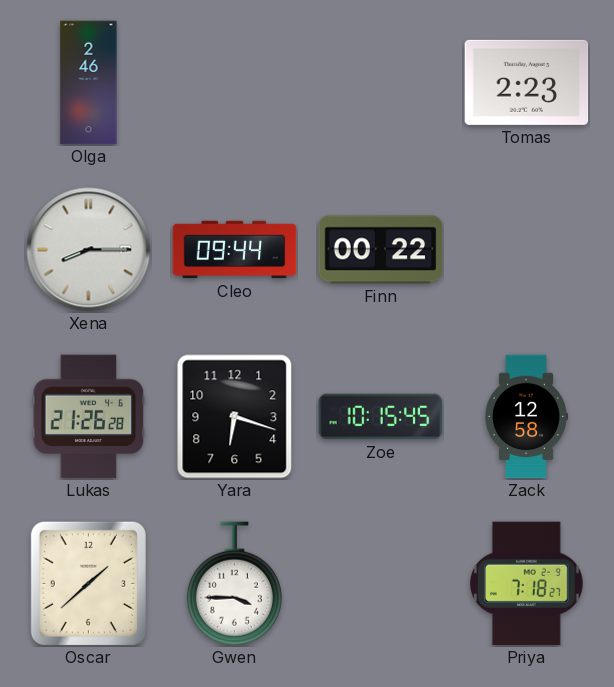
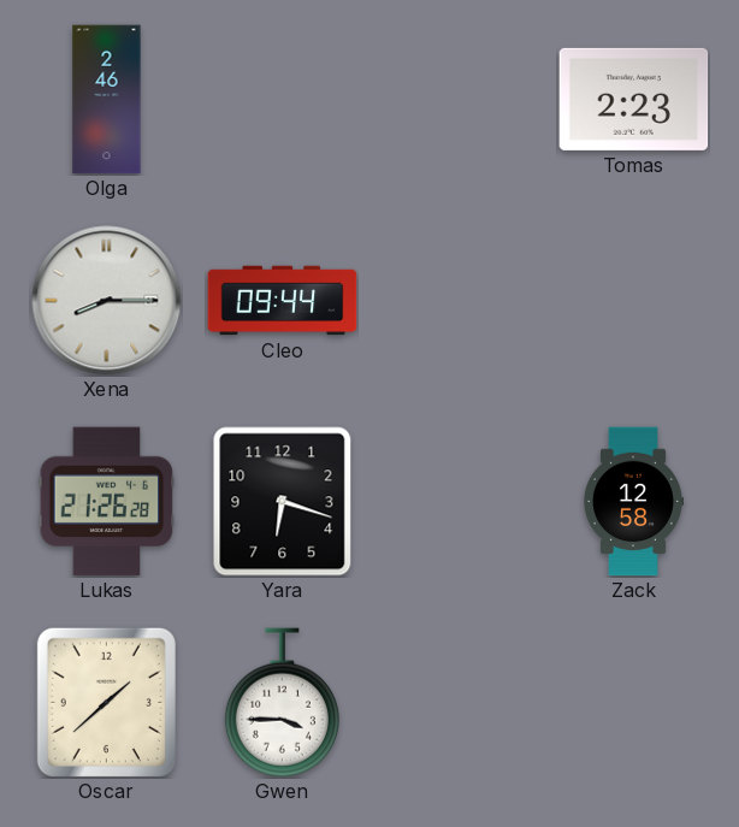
Finn: 00:22 -> none (381, 250)
Zoe: 10:15 -> none (381, 417)
Priya: 7:18 -> none (527, 584)
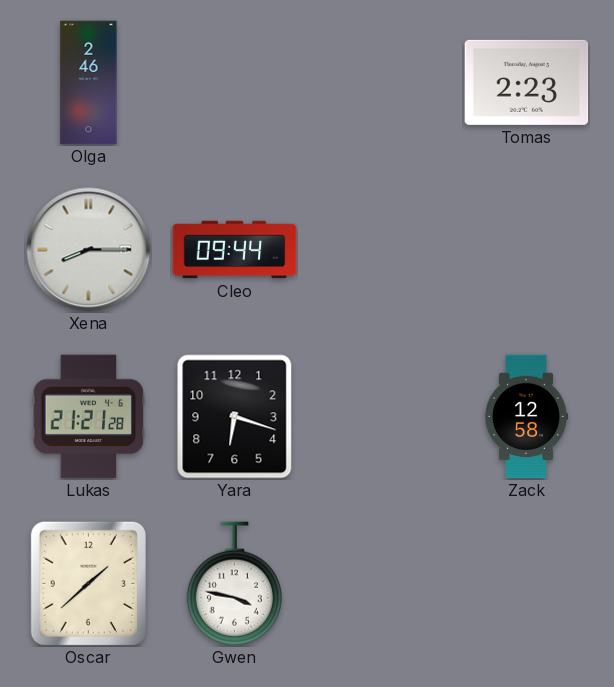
Lukas: 21:26 -> 21:21 (89, 417)
Gwen: 3:45 -> 3:47 (234, 584)
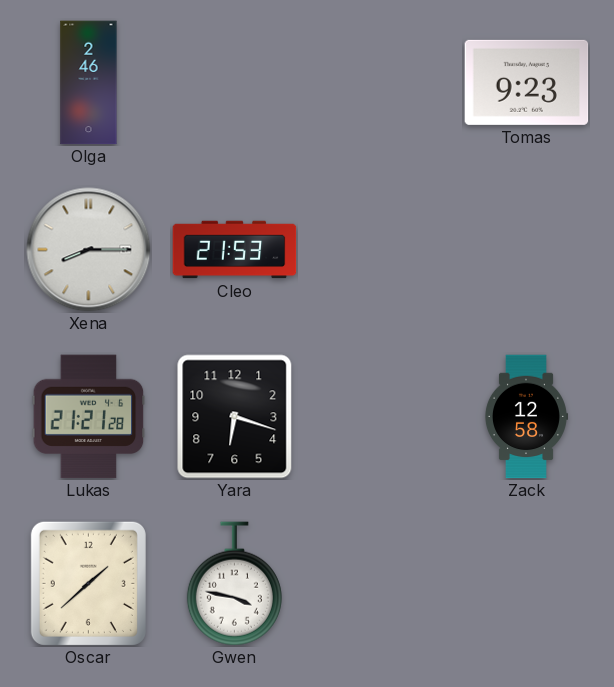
Tomas: 2:23 -> 9:23 (527, 82)
Cleo: 09:44 -> 21:53 (235, 250)
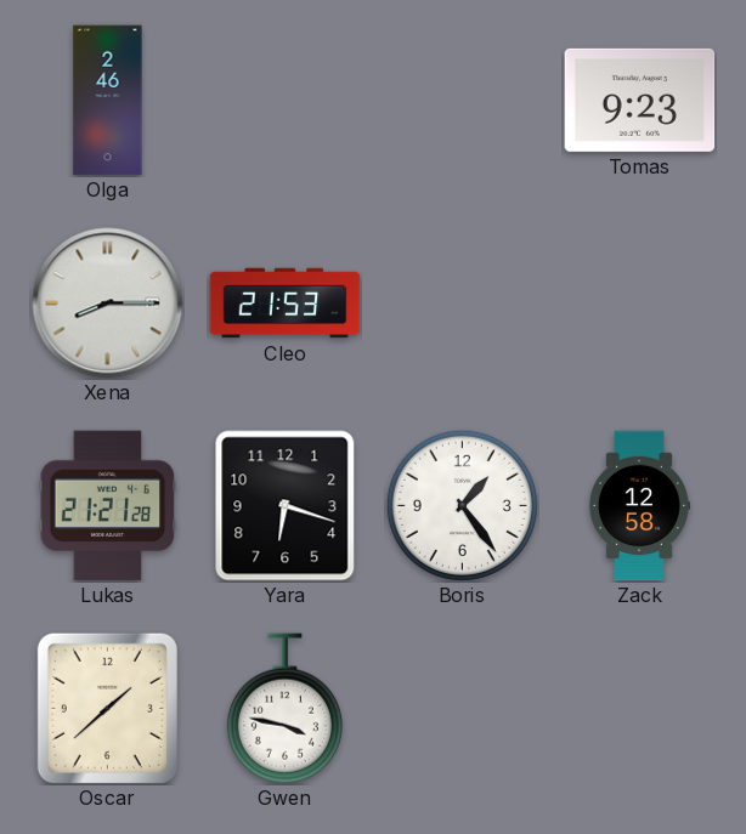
Boris: none -> 1:24 (462, 505)
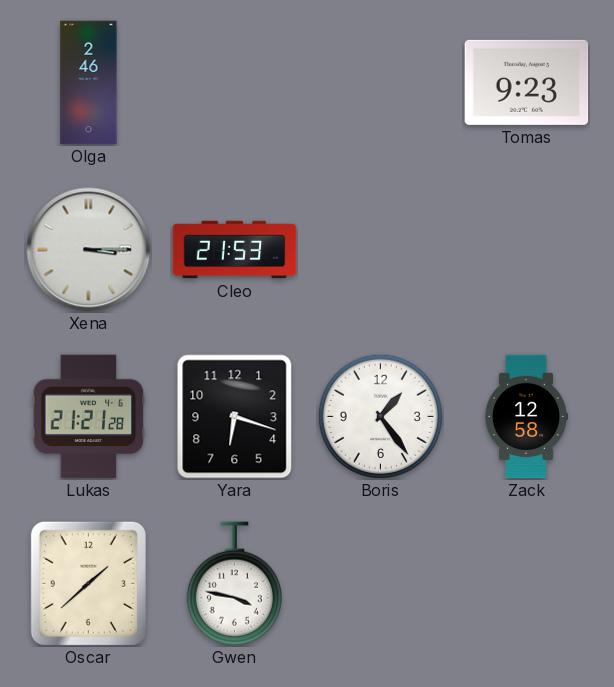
Xena: 8:15 -> 3:15 (89, 250)
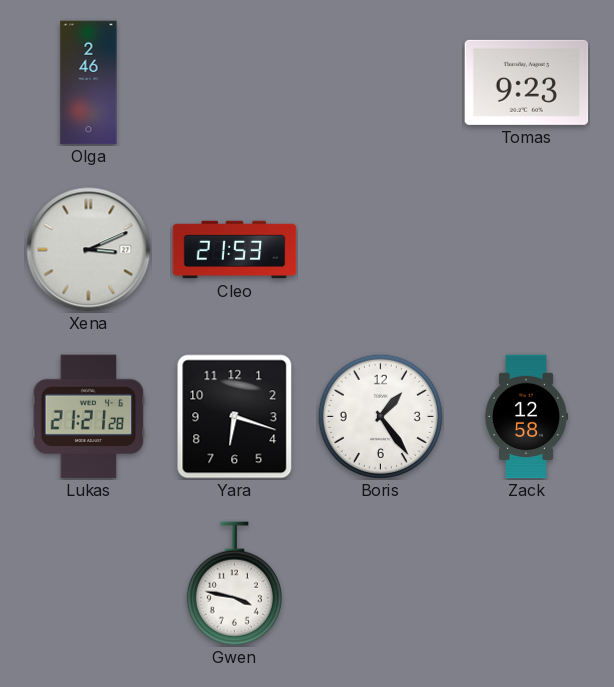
Xena: 3:15 -> 3:11 (89, 250)
Oscar: 1:38 -> none (88, 583)
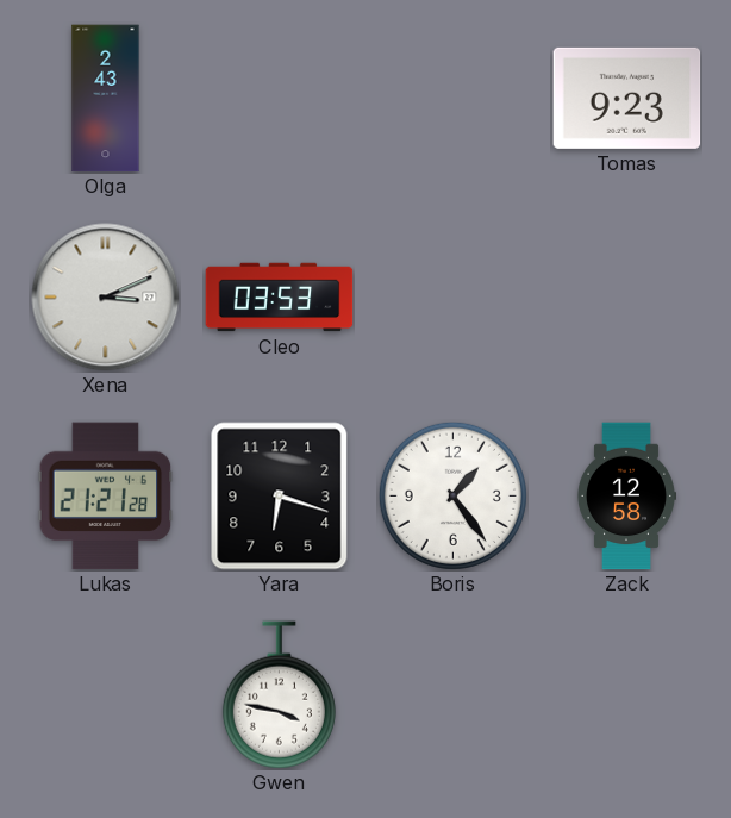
Olga: 2:46 -> 2:43 (106, 99)
Cleo: 21:53 -> 03:53 (280, 298)
